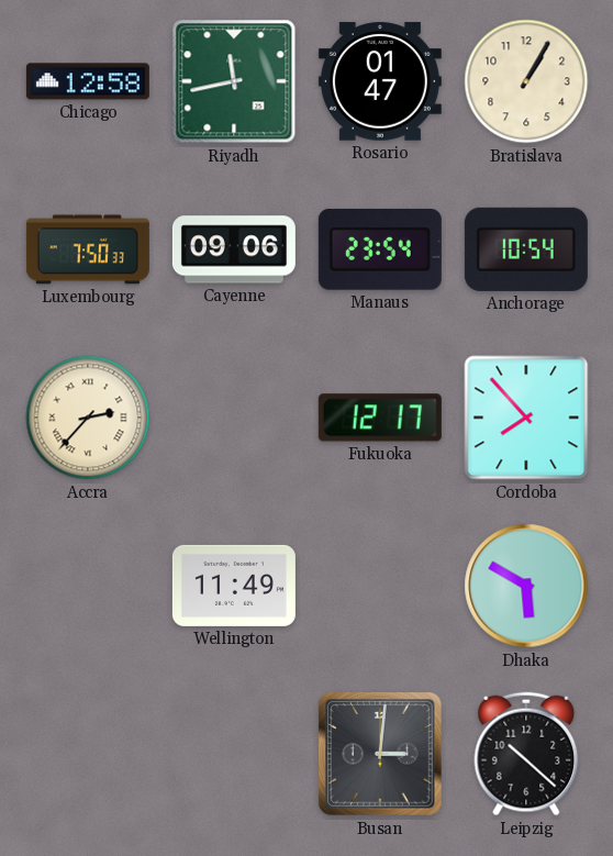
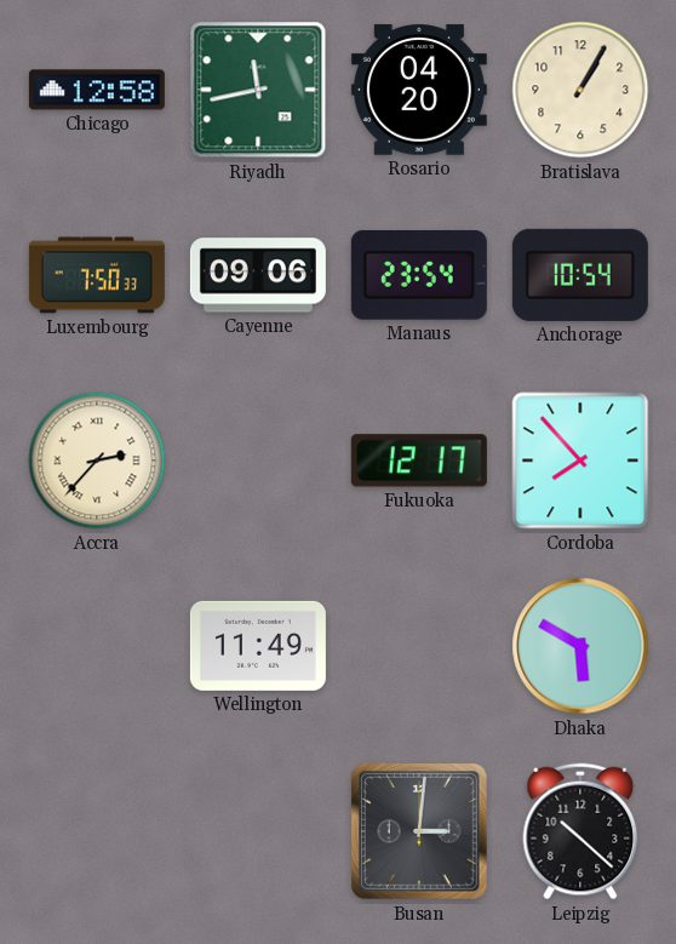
Rosario: 01:47 -> 04:20 (419, 90)
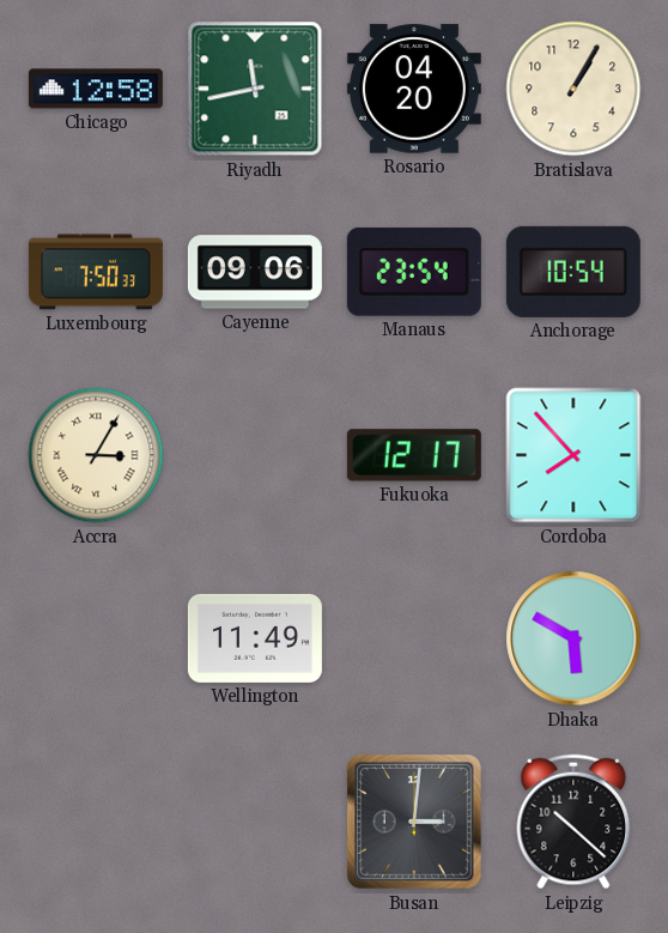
Accra: 2:37 -> 3:05 (96, 455)
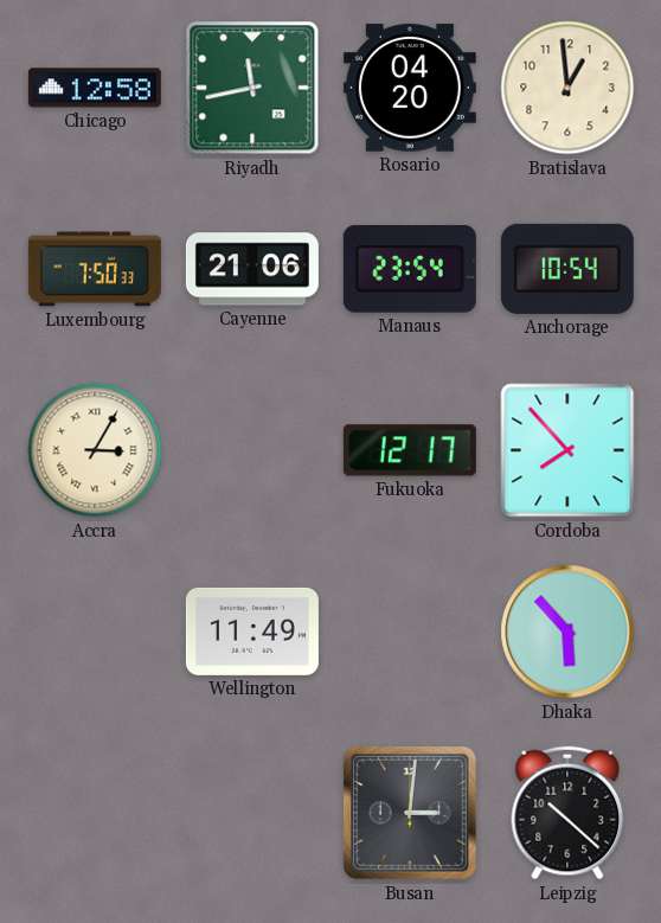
Bratislava: 1:05 -> 12:59 (567, 88)
Cayenne: 09:06 -> 21:06 (252, 269)
Dhaka: 5:50 -> 5:53 (567, 632)
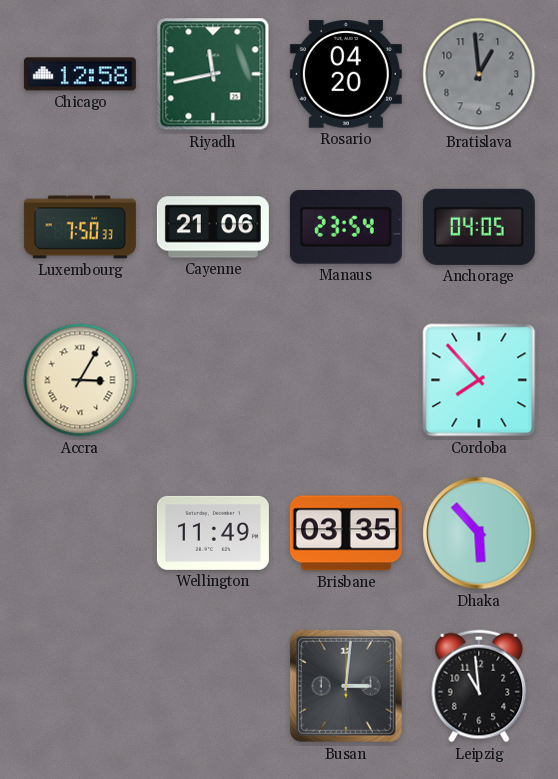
Bratislava dial: cream -> grey (479, 74)
Anchorage: 10:54 -> 04:05 (479, 227)
Fukuoka: 12:17 -> none (410, 450)
Brisbane: none -> 03:35 (346, 533)
Leipzig: 10:22 -> 10:59 (479, 686)
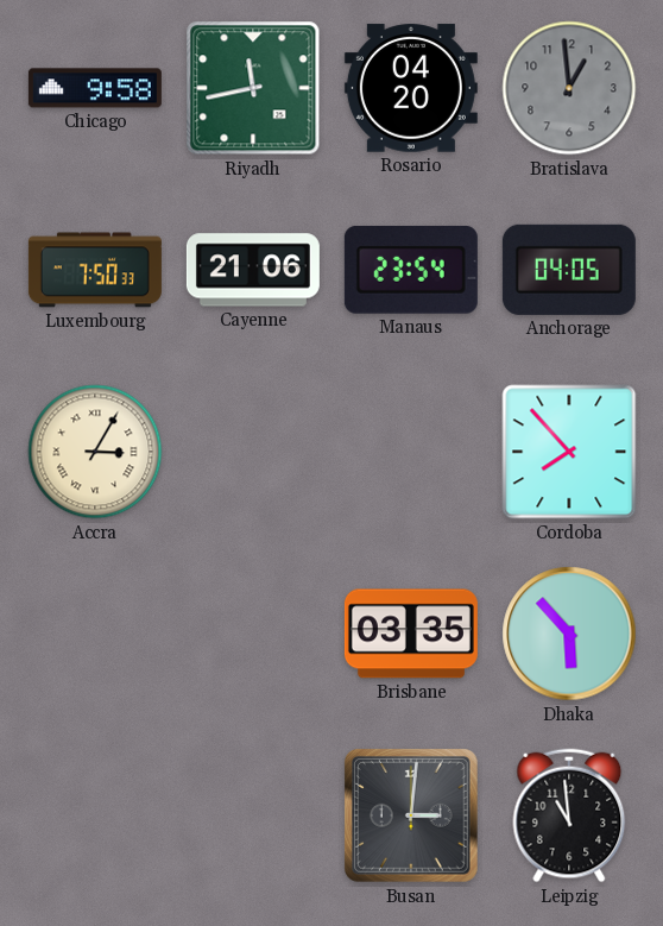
Chicago: 12:58 -> 9:58 (95, 88)
Wellington: 11:49 -> none (213, 533)
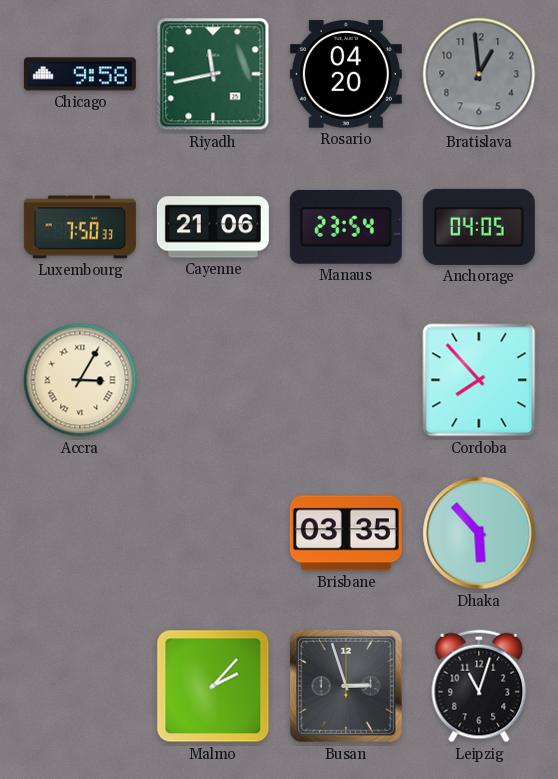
Malmo: none -> 2:07 (213, 686)
Busan: 3:01 -> 2:57 (347, 687)
Leipzig: 10:59 -> 11:03 (479, 686)
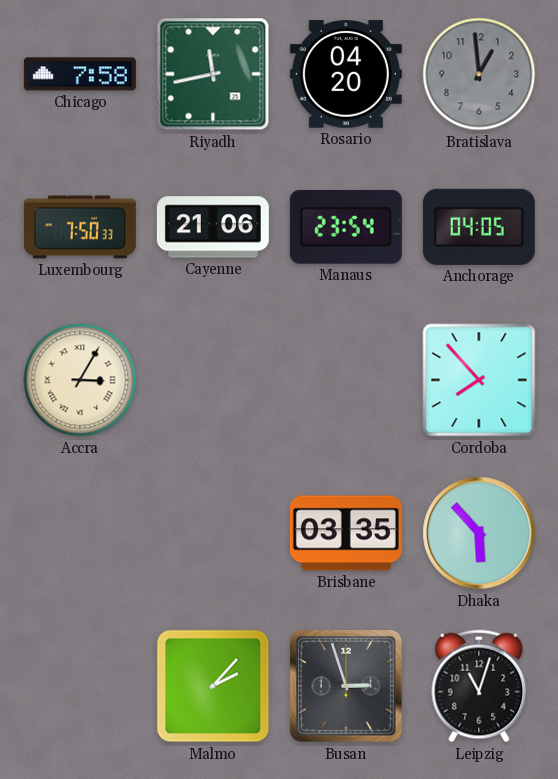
Chicago: 9:58 -> 7:58 (80, 74)
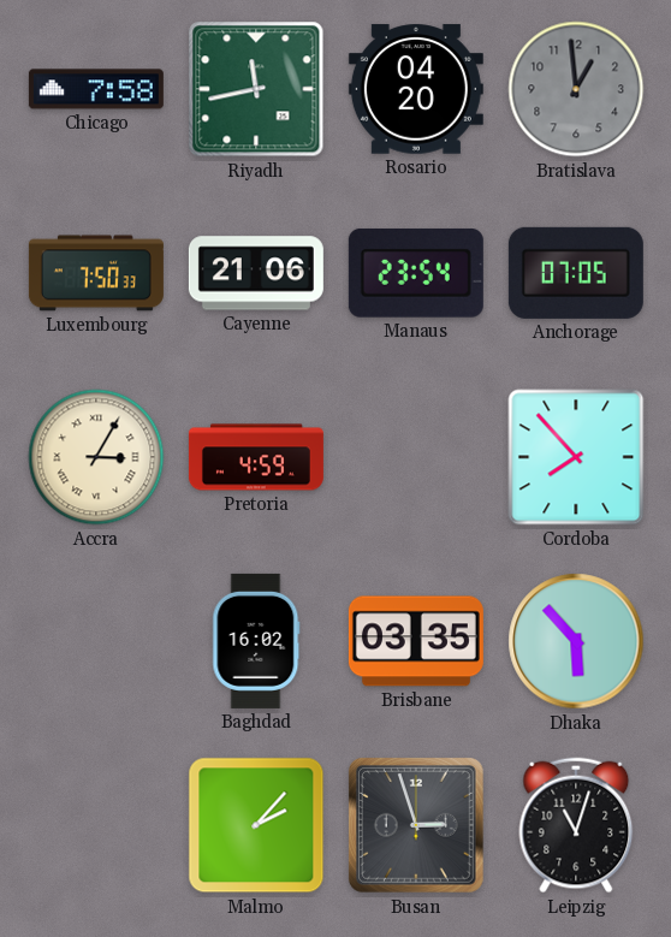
Anchorage: 04:05 -> 07:05 (576, 273)
Pretoria: none -> 4:59 (256, 457)
Baghdad: none -> 16:02 (256, 641)
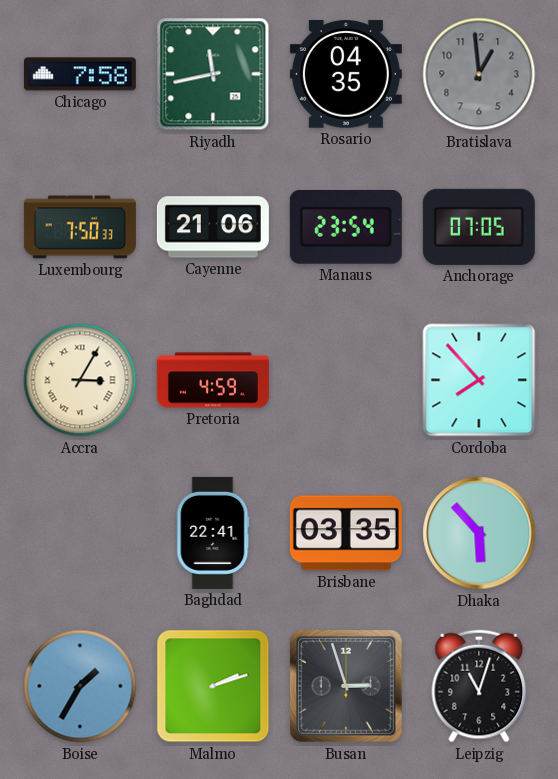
Rosario: 04:20 -> 04:35 (346, 74)
Baghdad: 16:02 -> 22:41 (213, 533)
Boise: none -> 1:35 (80, 686)
Malmo: 2:07 -> 2:12 (213, 686)
